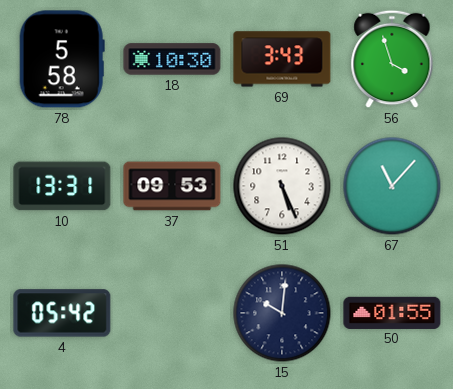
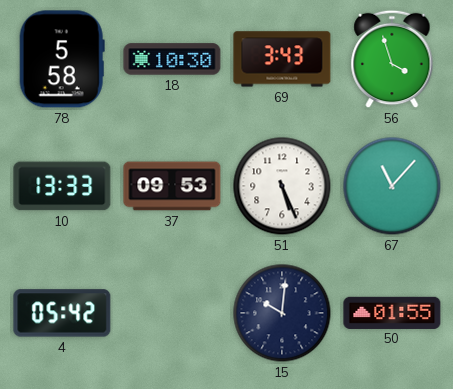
10: 13:31 -> 13:33 (62, 186)
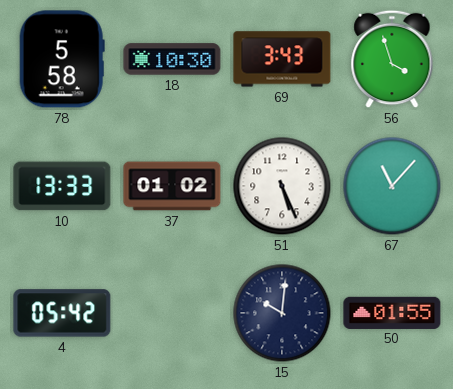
37: 09:53 -> 01:02 (172, 186)
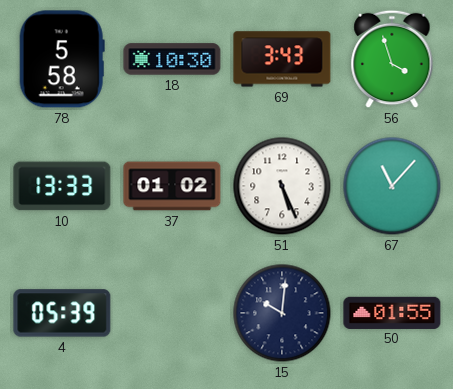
4: 05:42 -> 05:39 (62, 313)
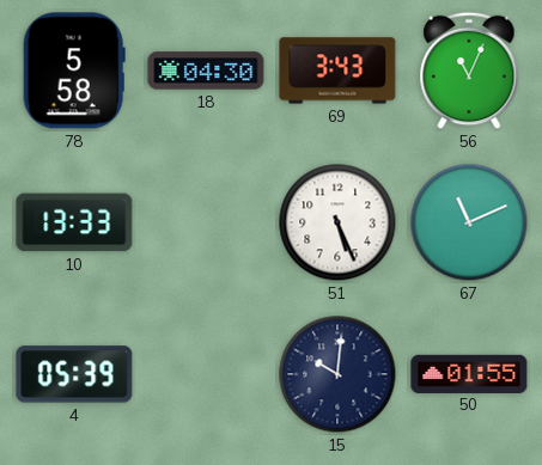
18: 10:30 -> 04:30 (206, 71)
56: 3:57 -> 11:04 (469, 71)
37: 01:02 -> none (172, 186)
67: 11:07 -> 11:11 (469, 222)
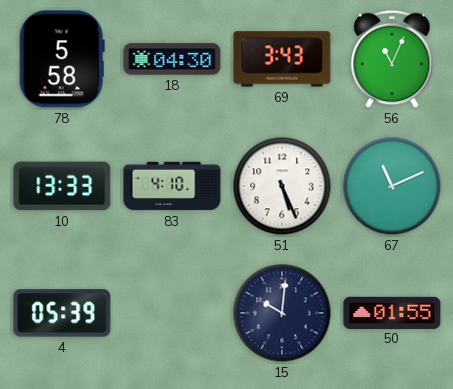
83: none -> 4:10 (172, 186)
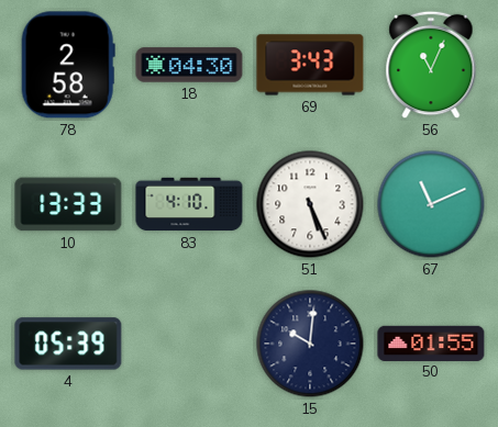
78: 5:58 -> 2:58 (68, 65)
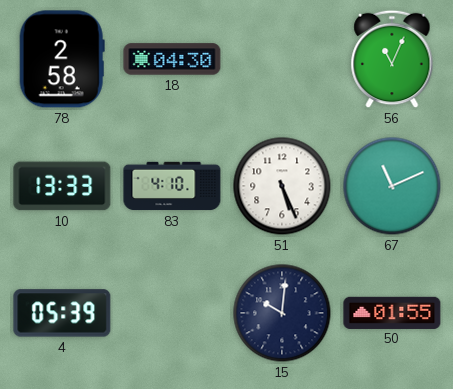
69: 3:43 -> none (310, 65)
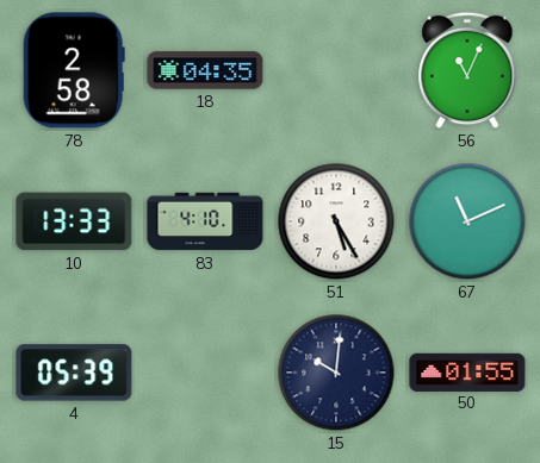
18: 04:30 -> 04:35 (205, 70)
51: 5:26 -> 5:25 (336, 221)
